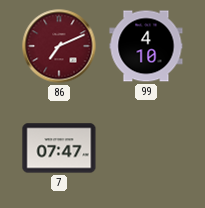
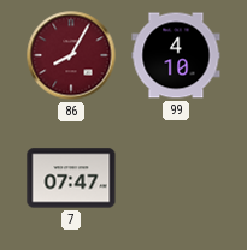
86: 7:11 -> 8:05 (71, 55)
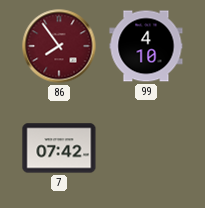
86: 8:05 -> 7:54 (59, 46)
7: 07:47 -> 07:42 (59, 148)
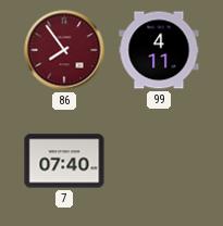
99: 4:10 -> 4:11 (159, 50)
7: 07:42 -> 07:40 (64, 161)
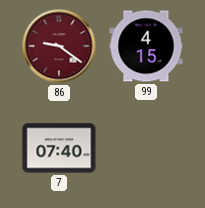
86: 7:54 -> 9:21 (59, 46)
99: 4:11 -> 4:15 (146, 46)
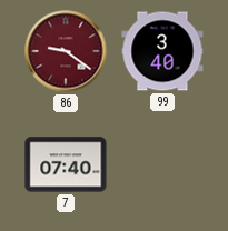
99: 4:15 -> 3:40 (162, 51)
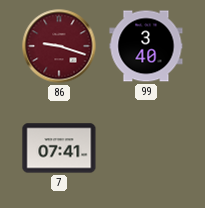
86: 9:21 -> 9:18 (59, 46)
7: 07:40 -> 07:41 (59, 148)
